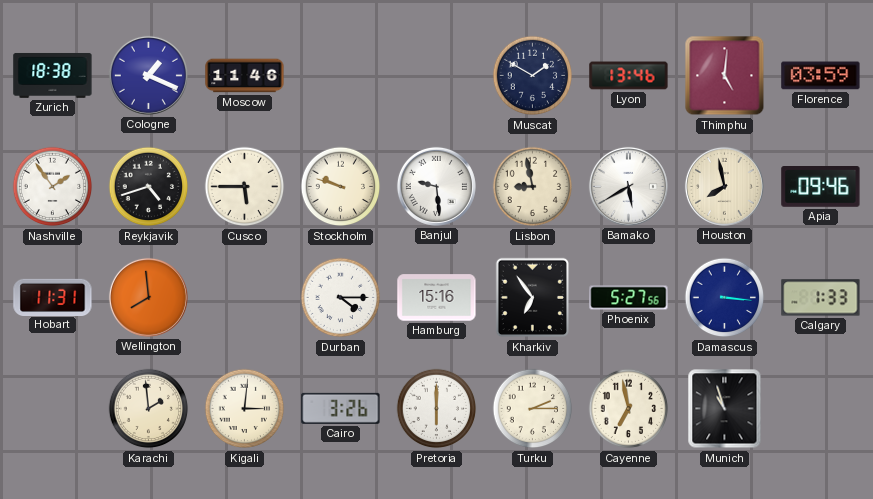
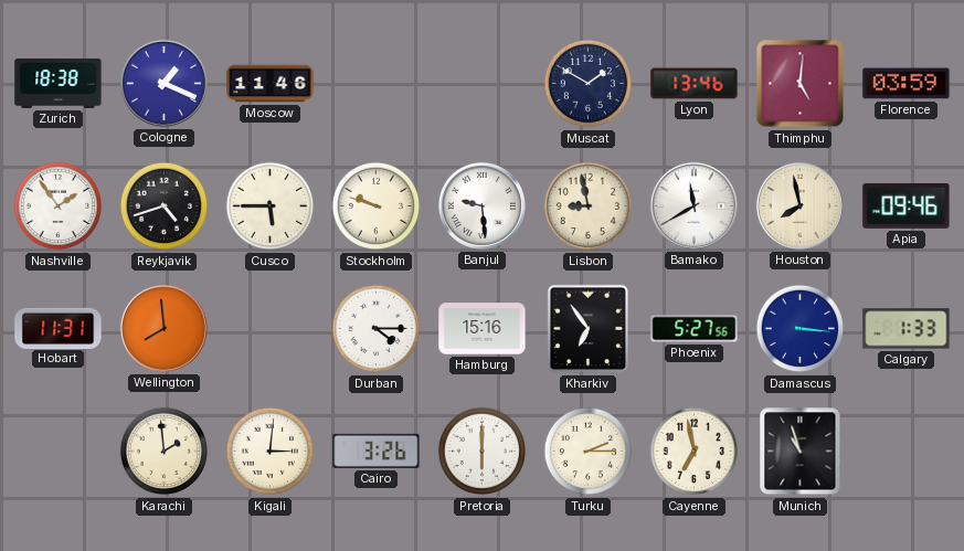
Bamako: 5:40 -> 11:40 (693, 205)
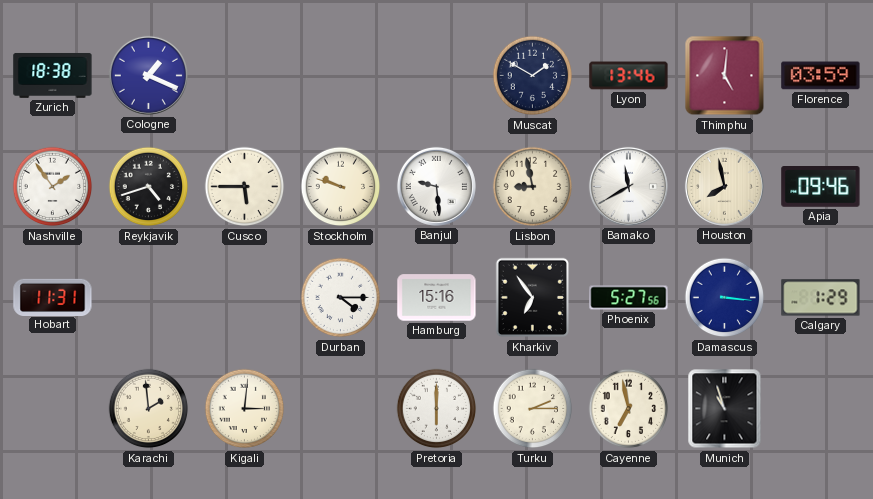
Moscow: 11:46 -> none (271, 84)
Wellington: 7:59 -> none (163, 328)
Calgary: 1:33 -> 1:29 (821, 298)
Cairo: 3:26 -> none (377, 451)
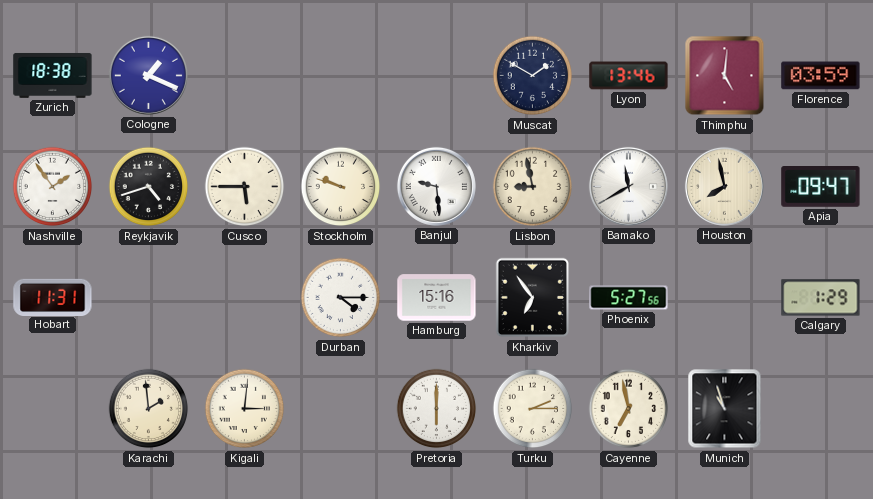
Apia: 09:46 -> 09:47 (821, 187)
Damascus: 3:16 -> none (725, 298)
